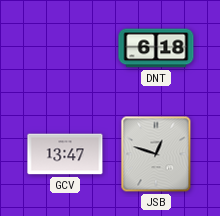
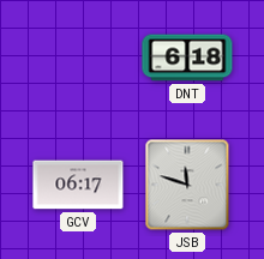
GCV: 13:47 -> 06:17 (78, 185)
JSB: 12:48 -> 11:48 (187, 185)
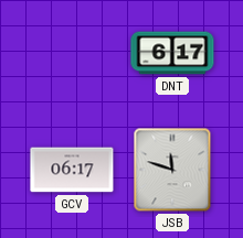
DNT: 6:18 -> 6:17 (172, 53)
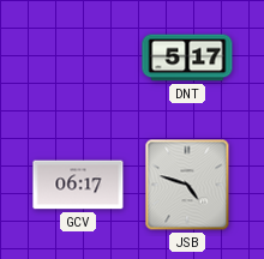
DNT: 6:17 -> 5:17 (187, 58)
JSB: 11:48 -> 4:48 (187, 185)
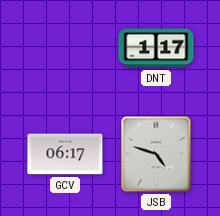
DNT: 5:17 -> 1:17 (156, 48)
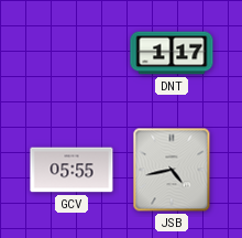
GCV: 06:17 -> 05:55 (71, 170)
JSB: 4:48 -> 4:43 (172, 170)
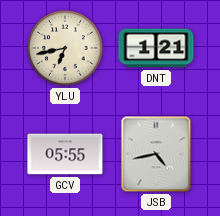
YLU: none -> 6:43 (65, 48)
DNT: 1:17 -> 1:21 (156, 48)
